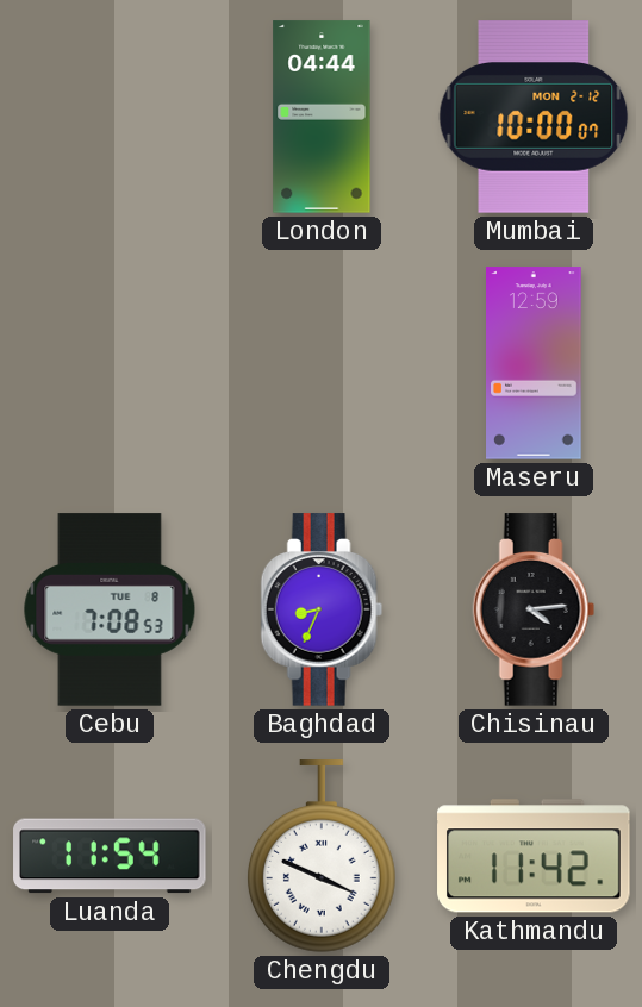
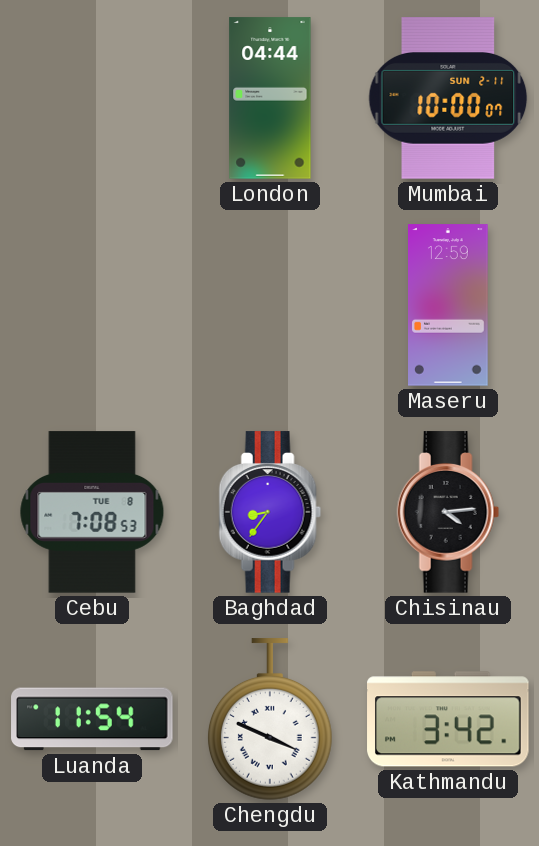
Mumbai date: MON 2-12 -> SUN 2-11 (448, 98)
Baghdad: 8:34 -> 8:36 (270, 512)
Kathmandu: 11:42 -> 3:42 (448, 719)
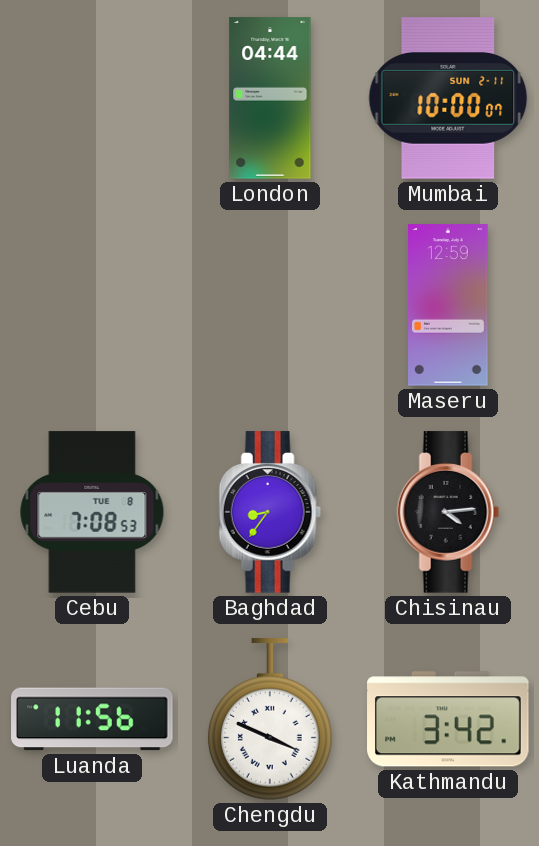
Luanda: 11:54 -> 11:56 (92, 719)
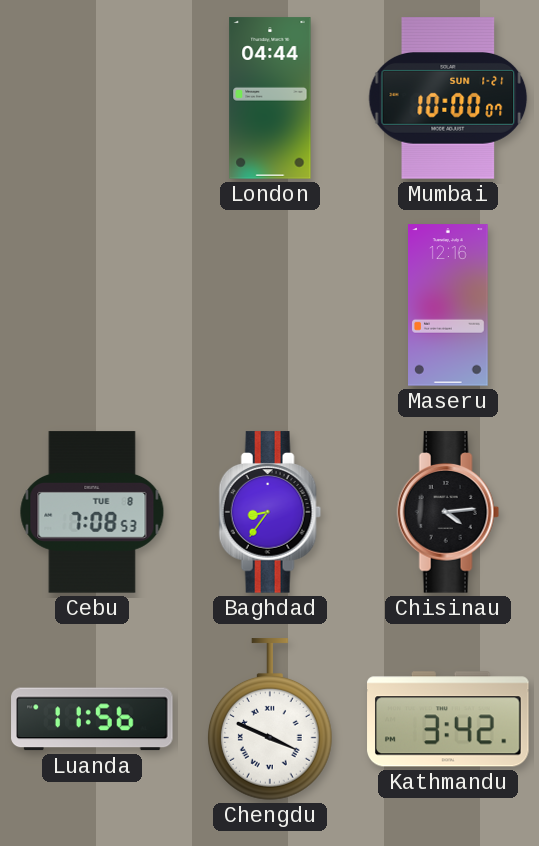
Mumbai date: SUN 2-11 -> SUN 1-21 (448, 98)
Maseru: 12:59 -> 12:16 (449, 305)
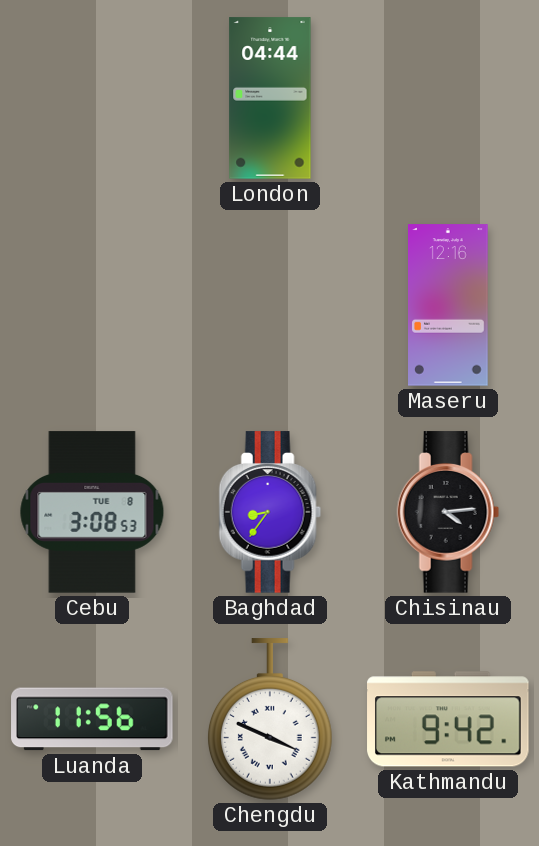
Mumbai: 10:00 -> none (448, 98)
Cebu: 7:08 -> 3:08 (92, 512)
Kathmandu: 3:42 -> 9:42 (448, 719)
